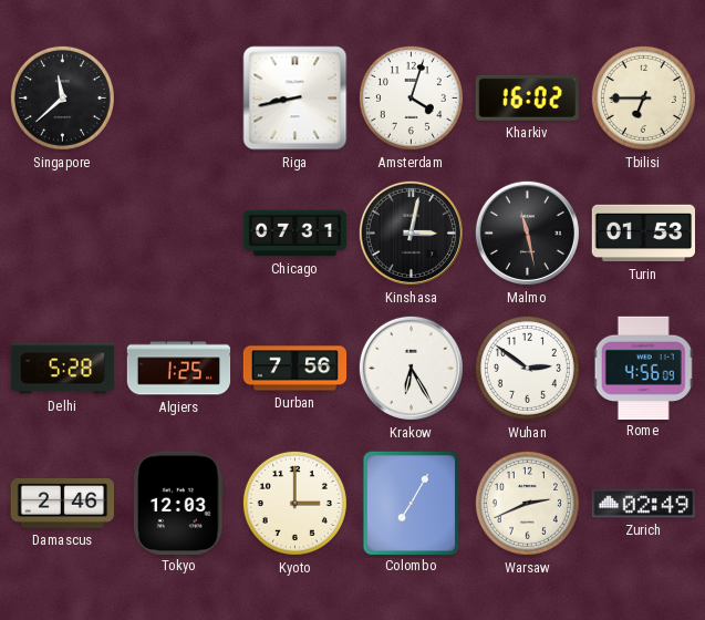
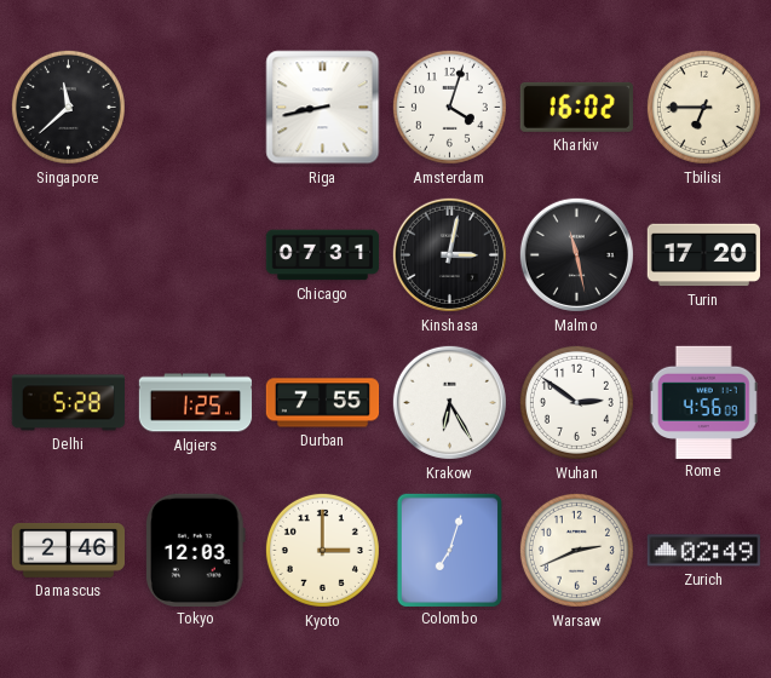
Turin: 01:53 -> 17:20 (704, 255)
Durban: 7:56 -> 7:55 (323, 403)
Colombo: 7:05 -> 7:03 (449, 550)
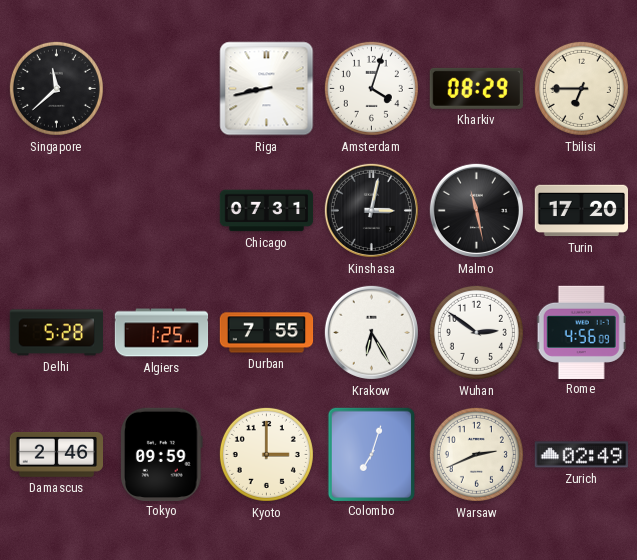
Kharkiv: 16:02 -> 08:29 (476, 88)
Tokyo: 12:03 -> 09:59 (162, 454)
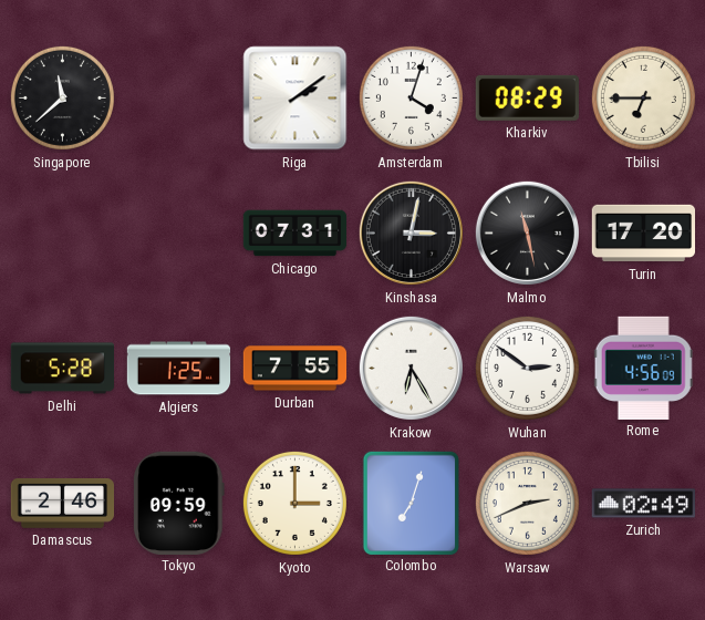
Riga: 8:43 -> 2:09 (296, 99)
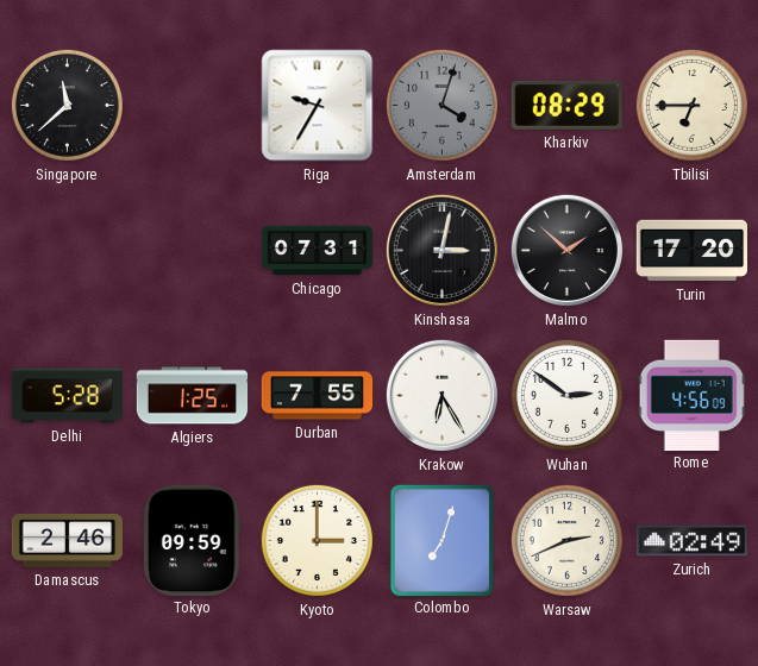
Riga: 2:09 -> 9:35 (318, 106)
Amsterdam dial: white -> grey (441, 105)
Malmo: 11:28 -> 1:52 (566, 250)
